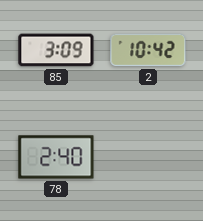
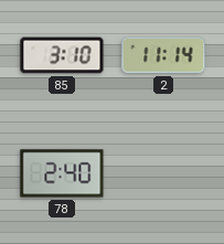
85: 3:09 -> 3:10 (62, 55)
2: 10:42 -> 11:14 (163, 55)
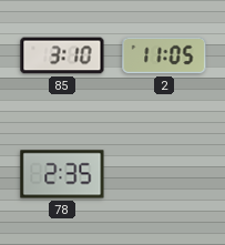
2: 11:14 -> 11:05 (164, 55)
78: 2:40 -> 2:35 (62, 174)
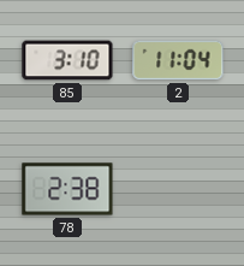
2: 11:05 -> 11:04 (178, 60)
78: 2:35 -> 2:38 (67, 189)
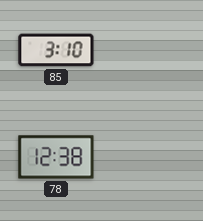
2: 11:04 -> none (178, 60)
78: 2:38 -> 12:38 (56, 157)
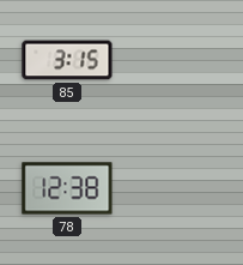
85: 3:10 -> 3:15 (67, 60)
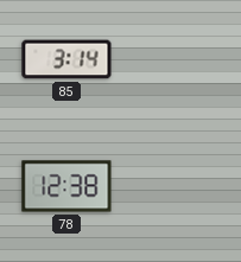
85: 3:15 -> 3:14 (66, 59)
